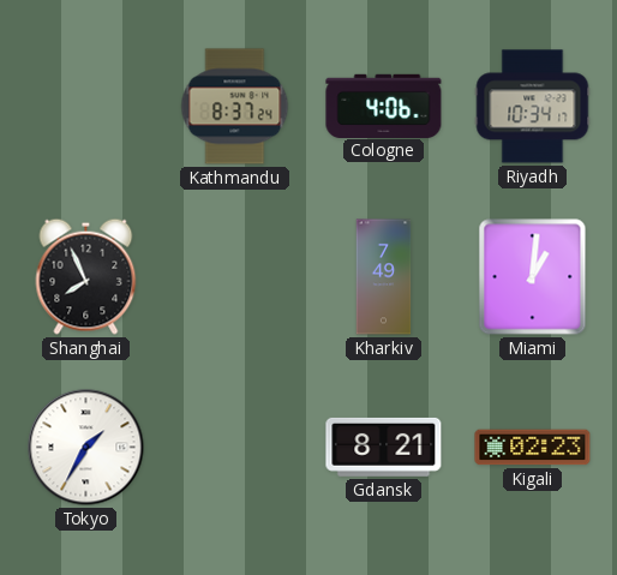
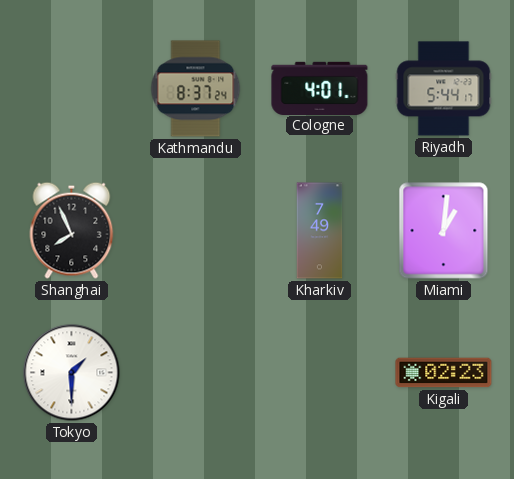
Cologne: 4:06 -> 4:01 (320, 88)
Riyadh: 10:34 -> 5:44 (444, 89)
Tokyo: 1:35 -> 1:30 (72, 373)
Gdansk: 8:21 -> none (384, 447)
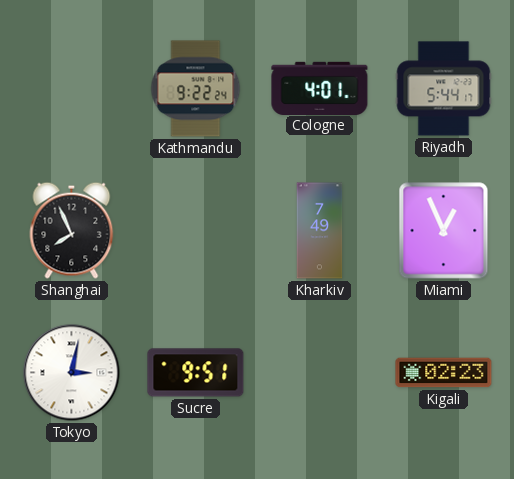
Kathmandu: 8:37 -> 9:22 (196, 89)
Miami: 1:01 -> 12:56 (444, 231)
Tokyo: 1:30 -> 3:02 (72, 373)
Sucre: none -> 9:51 (196, 373)
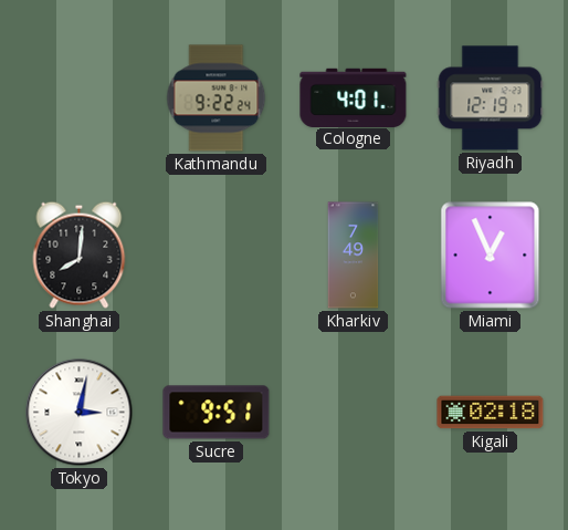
Riyadh: 5:44 -> 12:19 (491, 98)
Shanghai: 7:56 -> 8:01 (80, 254)
Kigali: 02:23 -> 02:18 (491, 413)
